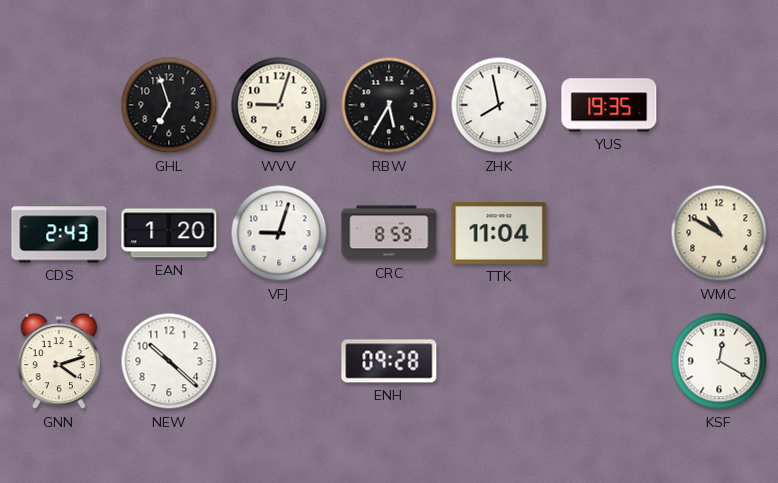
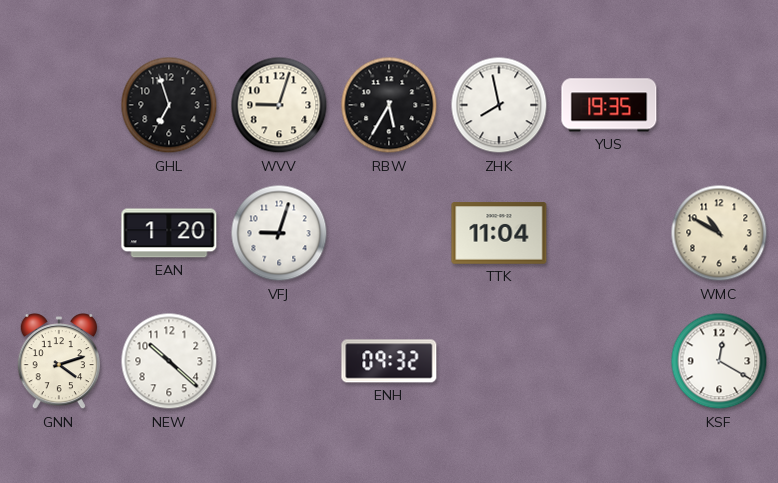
CDS: 2:43 -> none (59, 233)
CRC: 8:59 -> none (389, 233)
ENH: 09:28 -> 09:32 (389, 361)
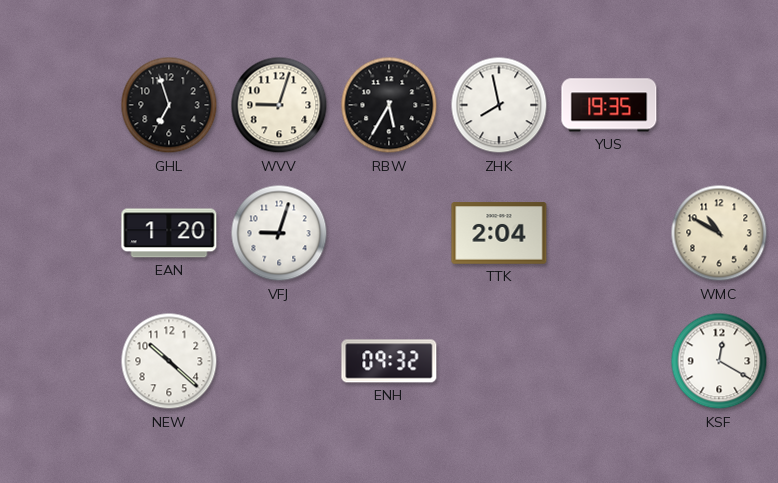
TTK: 11:04 -> 2:04 (499, 233)
GNN: 4:12 -> none (58, 362)
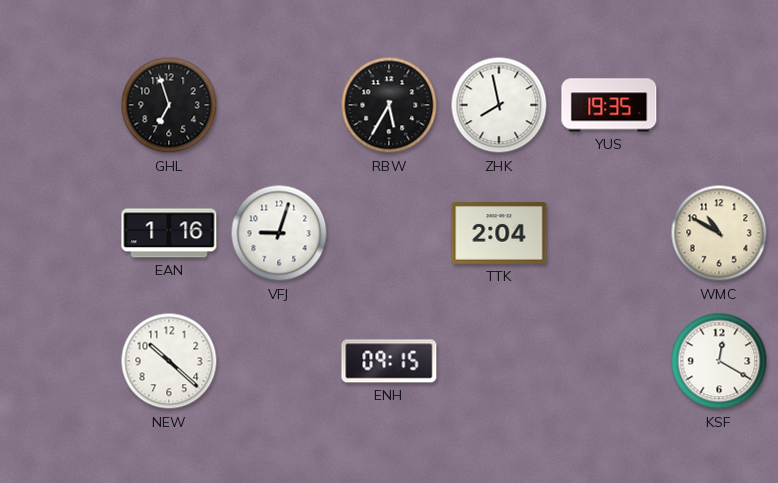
WVV: 9:03 -> none (279, 105)
EAN: 1:20 -> 1:16 (169, 233)
ENH: 09:32 -> 09:15 (389, 361)
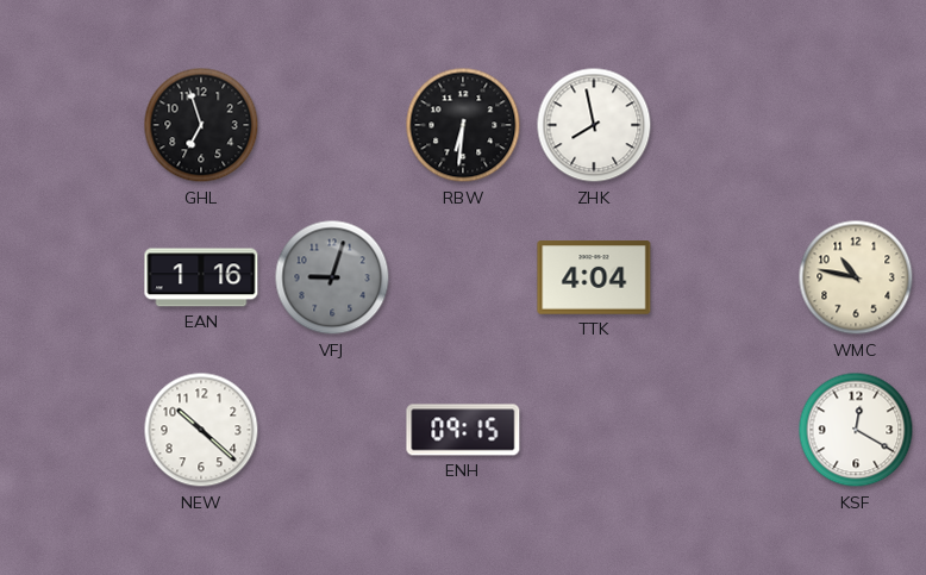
RBW: 5:35 -> 6:31 (463, 125)
YUS: 19:35 -> none (609, 105)
VFJ dial: white -> grey (332, 277)
TTK: 2:04 -> 4:04 (594, 277)
WMC: 10:50 -> 10:47 (856, 277)
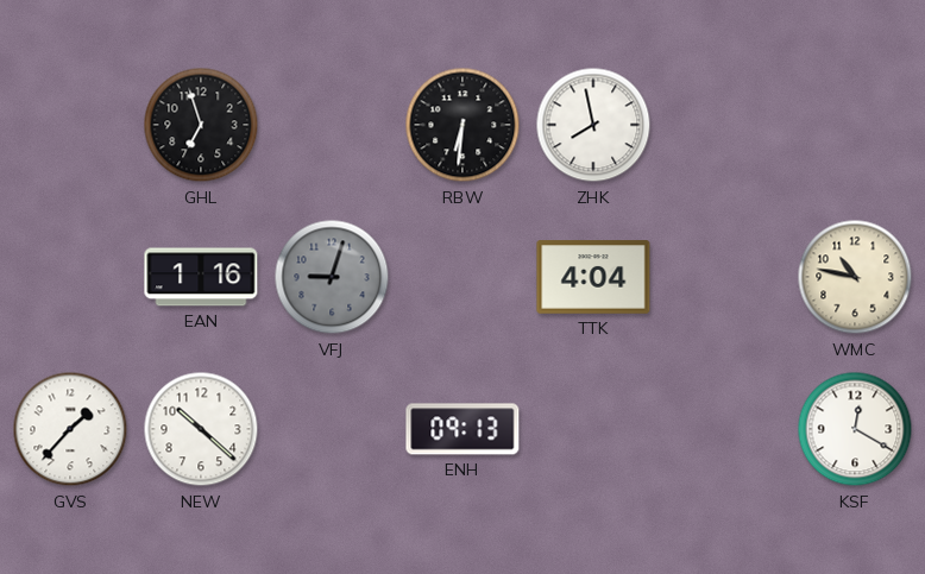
GVS: none -> 1:37 (70, 429)
ENH: 09:15 -> 09:13 (462, 429)
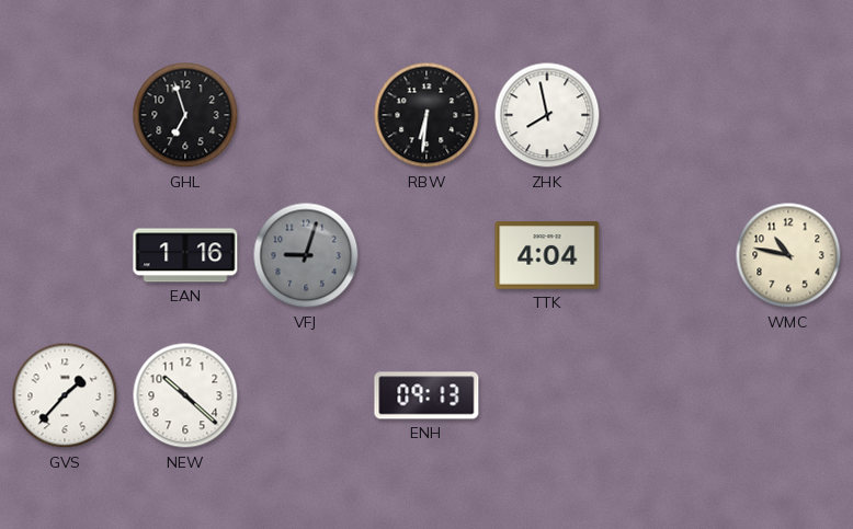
KSF: 12:20 -> none (855, 429)
